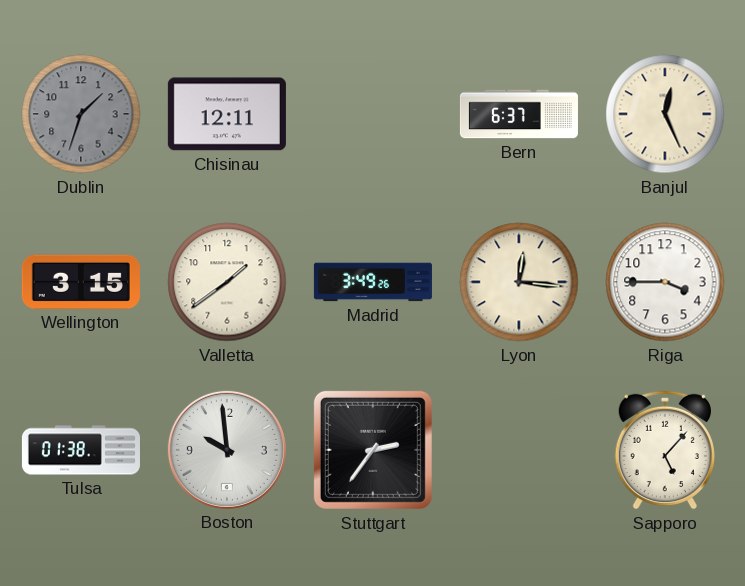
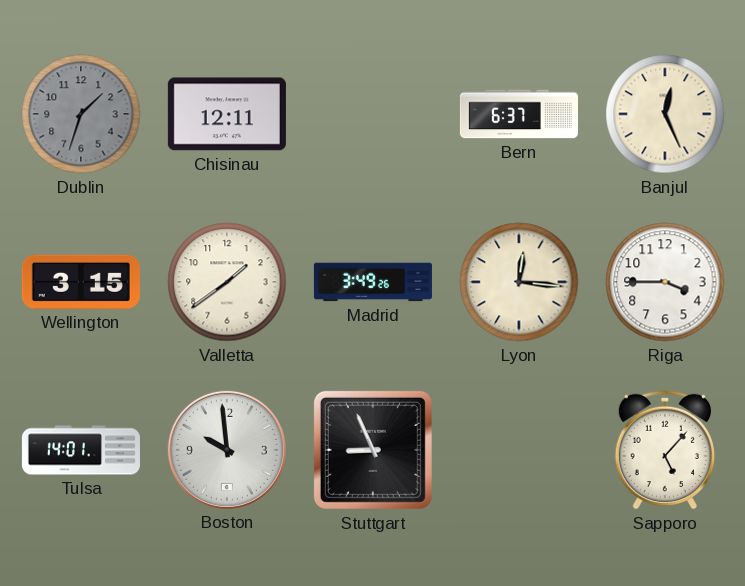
Tulsa: 01:38 -> 14:01 (81, 450)
Stuttgart: 2:36 -> 8:56 (373, 450)
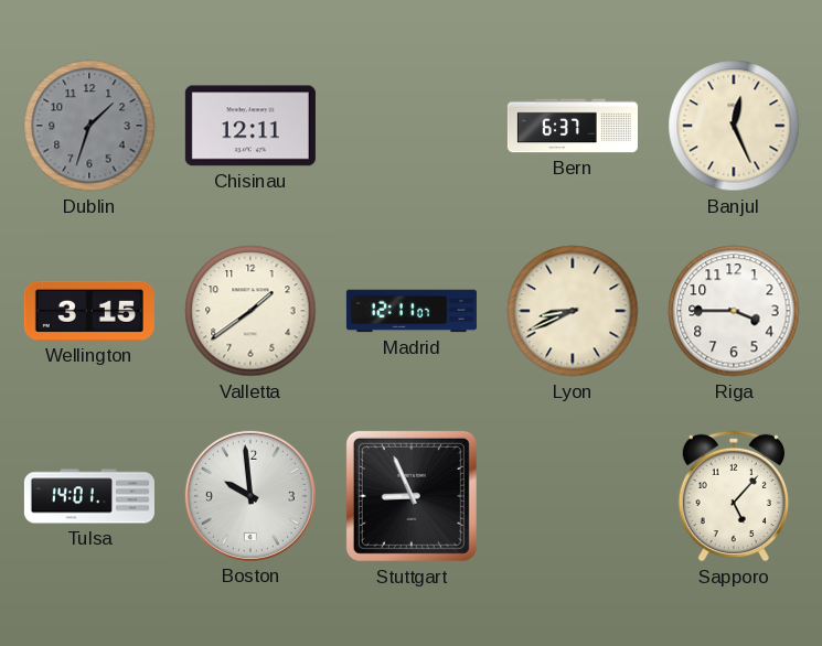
Madrid: 3:49 -> 12:11 (412, 311)
Lyon: 12:16 -> 8:41 (573, 311)
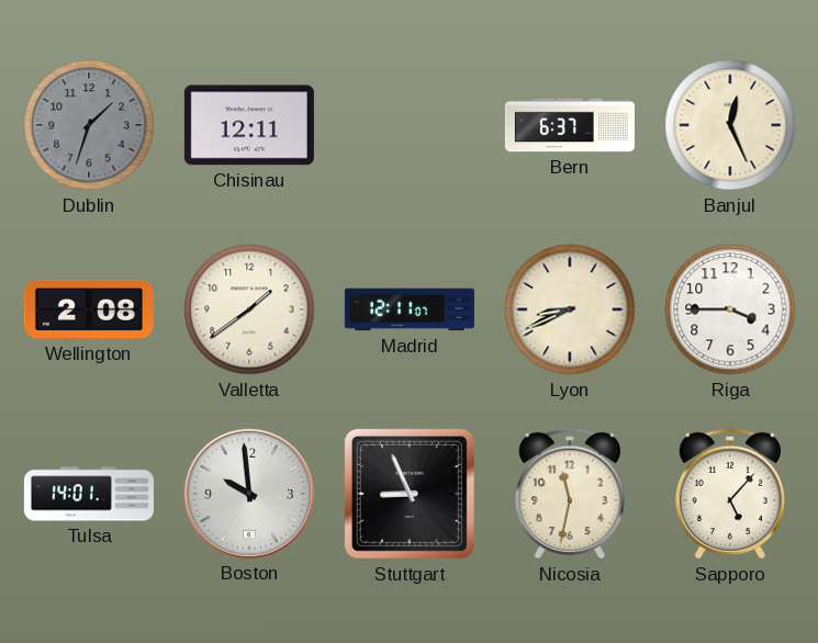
Wellington: 3:15 -> 2:08 (89, 309)
Nicosia: none -> 11:32 (570, 494)
